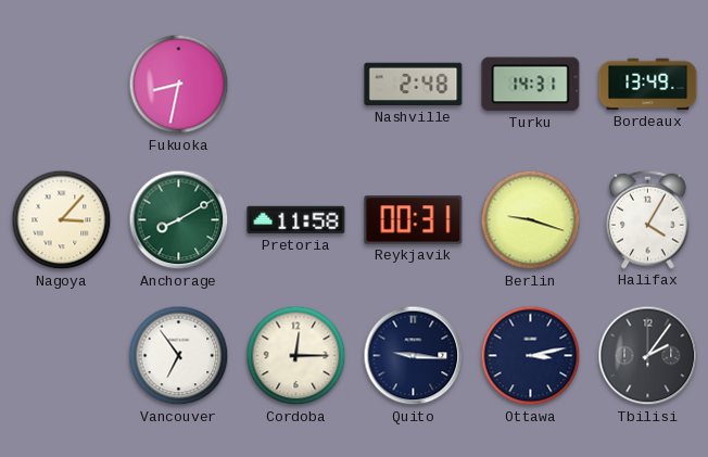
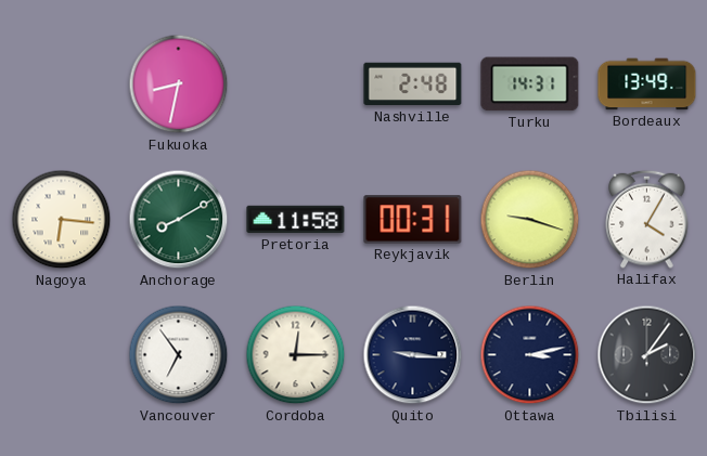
Nagoya: 3:07 -> 6:16 (62, 220)
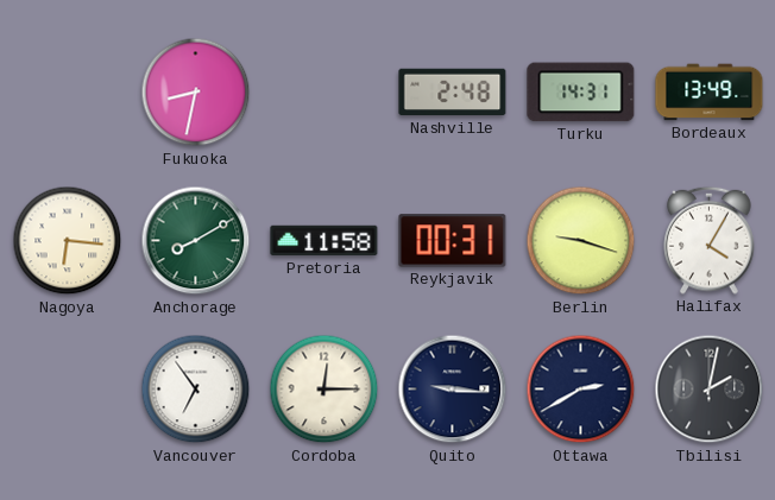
Ottawa: 3:13 -> 2:40 (581, 390)
Tbilisi: 2:06 -> 2:02 (710, 390)
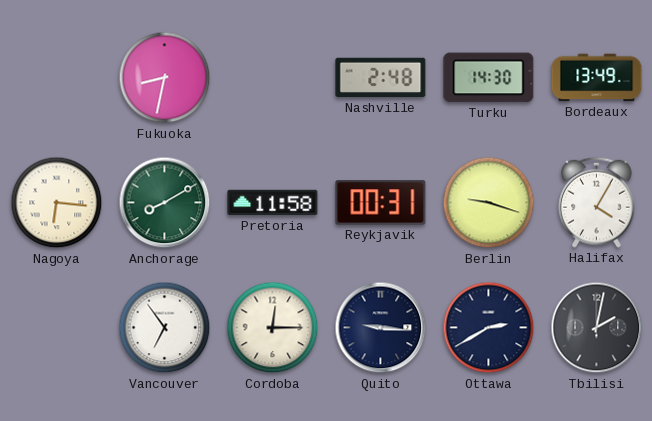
Turku: 14:31 -> 14:30 (489, 78)
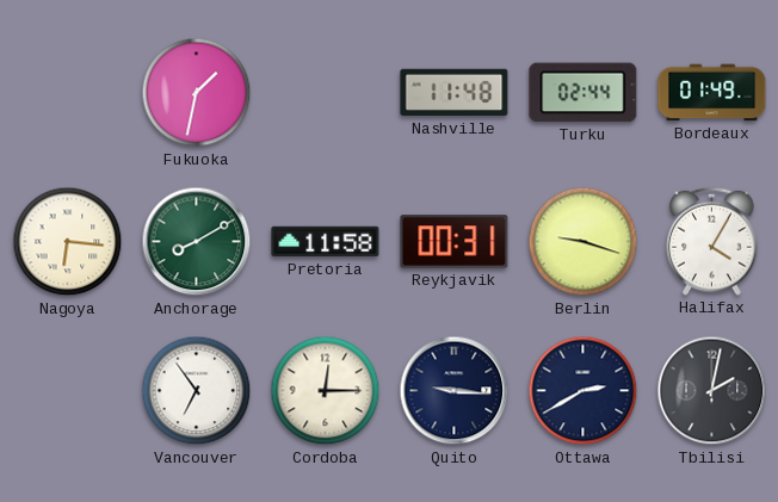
Fukuoka: 8:32 -> 1:32 (197, 93)
Nashville: 2:48 -> 11:48 (455, 93)
Turku: 14:30 -> 02:44 (583, 93)
Bordeaux: 13:49 -> 01:49 (712, 93)
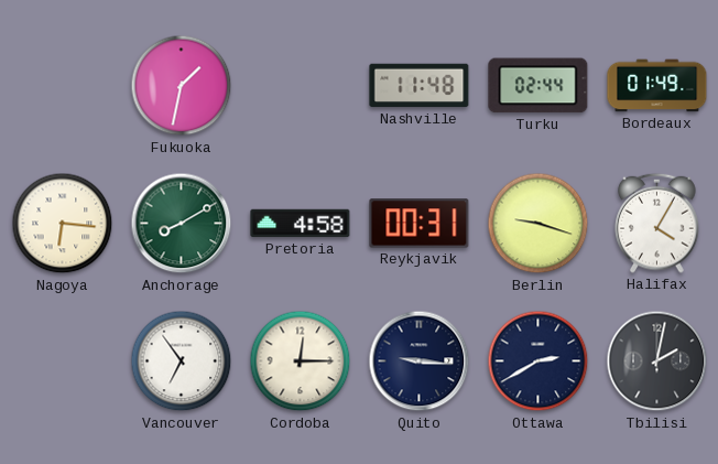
Pretoria: 11:58 -> 4:58 (301, 224)
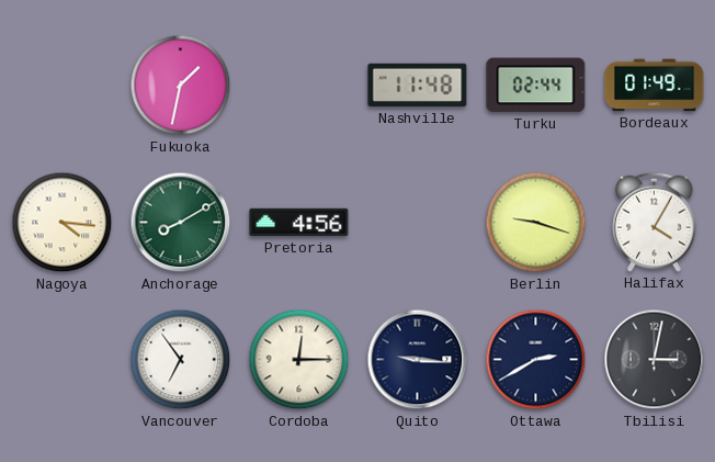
Nagoya: 6:16 -> 4:16 (63, 223)
Pretoria: 4:58 -> 4:56 (299, 223)
Reykjavik: 00:31 -> none (420, 224)
Tbilisi: 2:02 -> 3:02 (655, 360)
